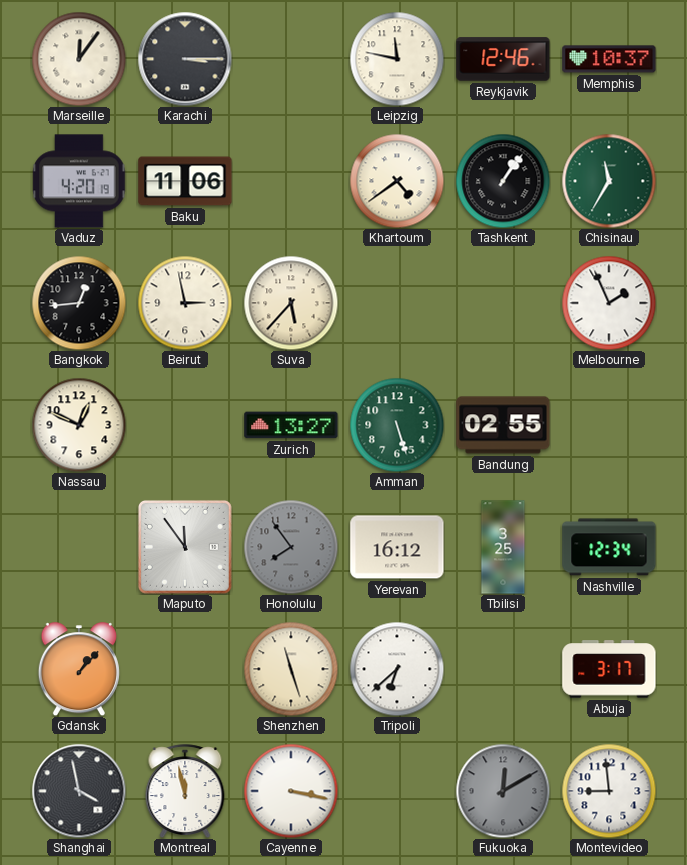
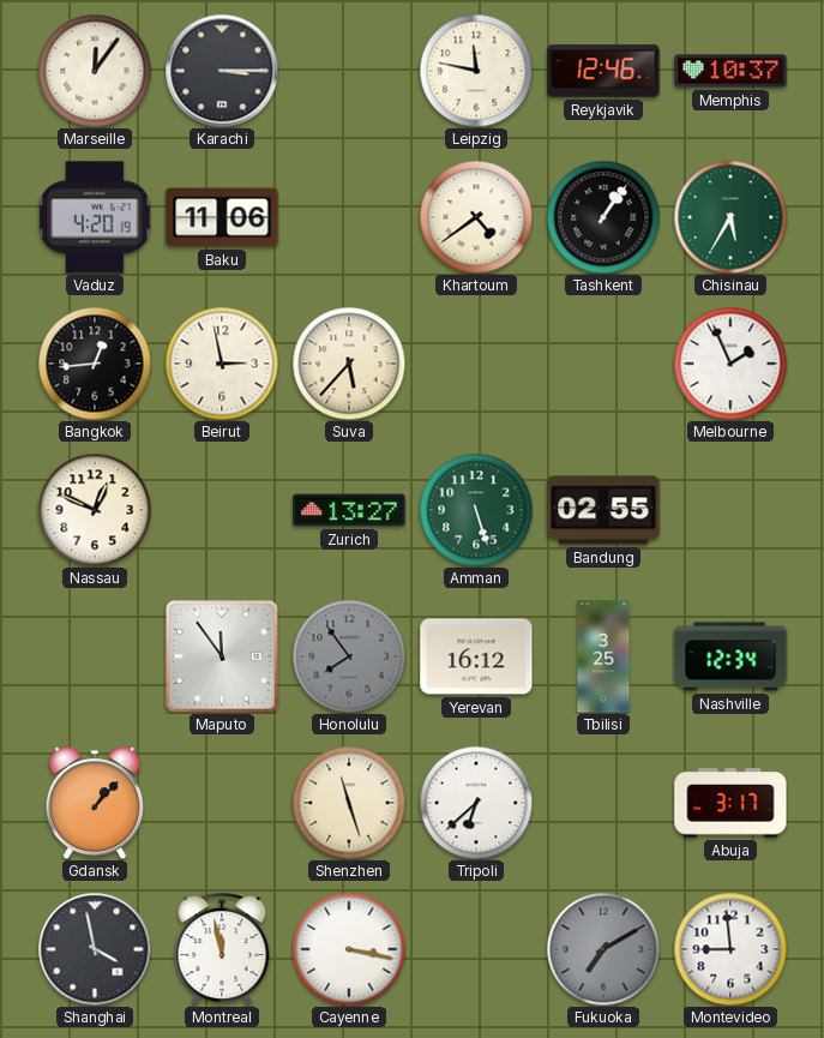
Chisinau: 11:35 -> 5:35 (730, 217)
Fukuoka: 12:10 -> 7:10 (603, 949)
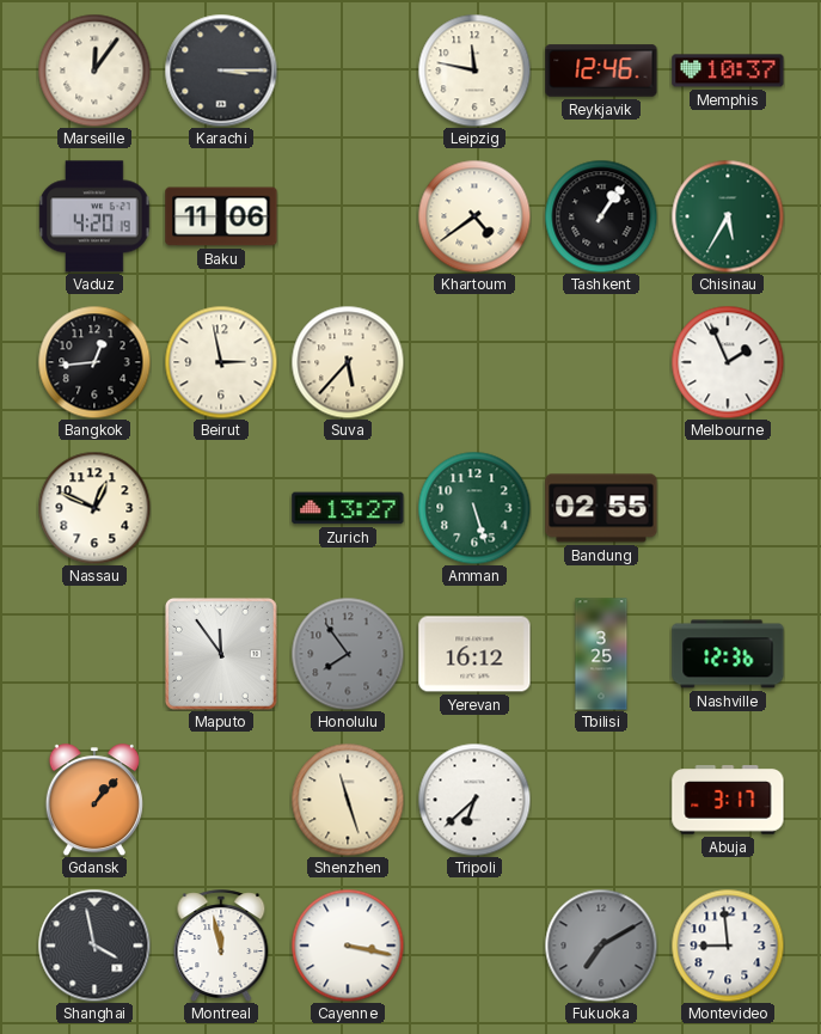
Nashville: 12:34 -> 12:36 (728, 654)
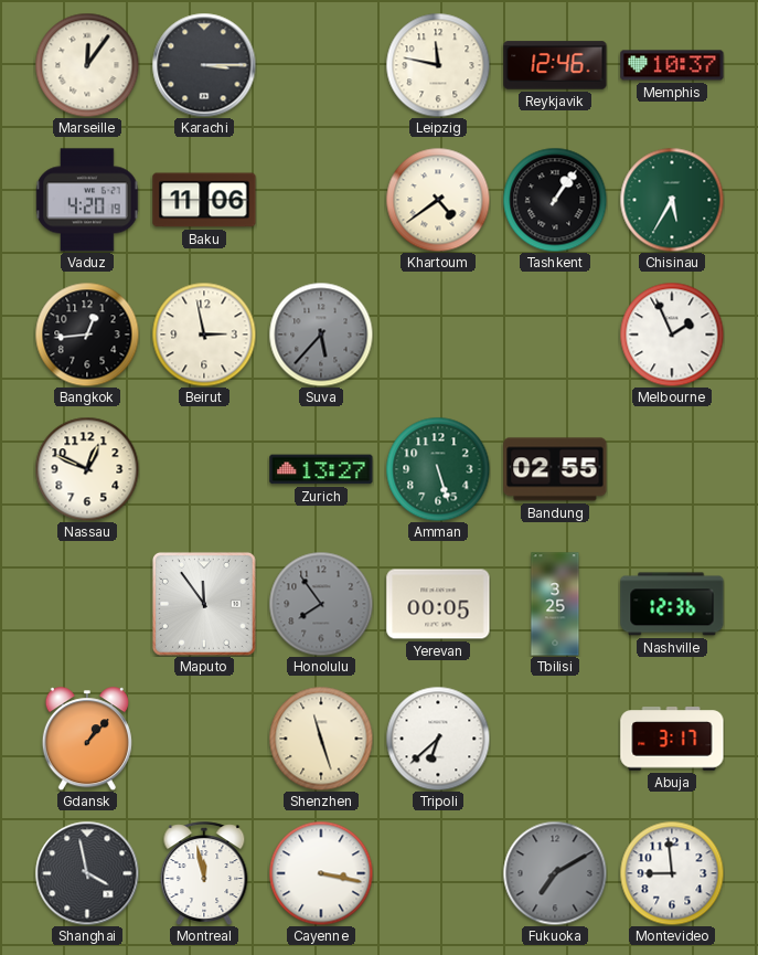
Suva dial: cream -> grey (321, 335)
Yerevan: 16:12 -> 00:05 (438, 604)
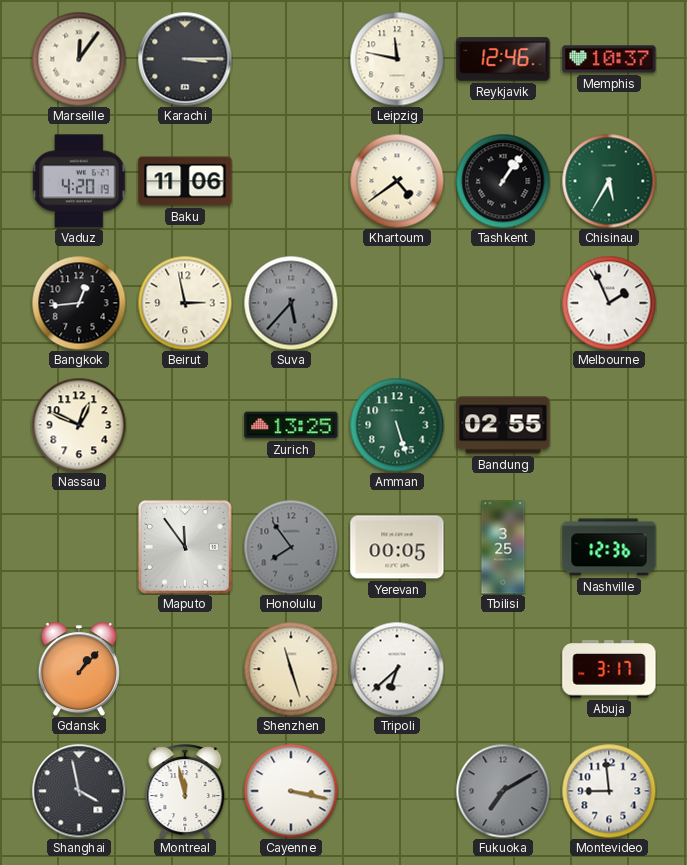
Zurich: 13:27 -> 13:25 (291, 425)
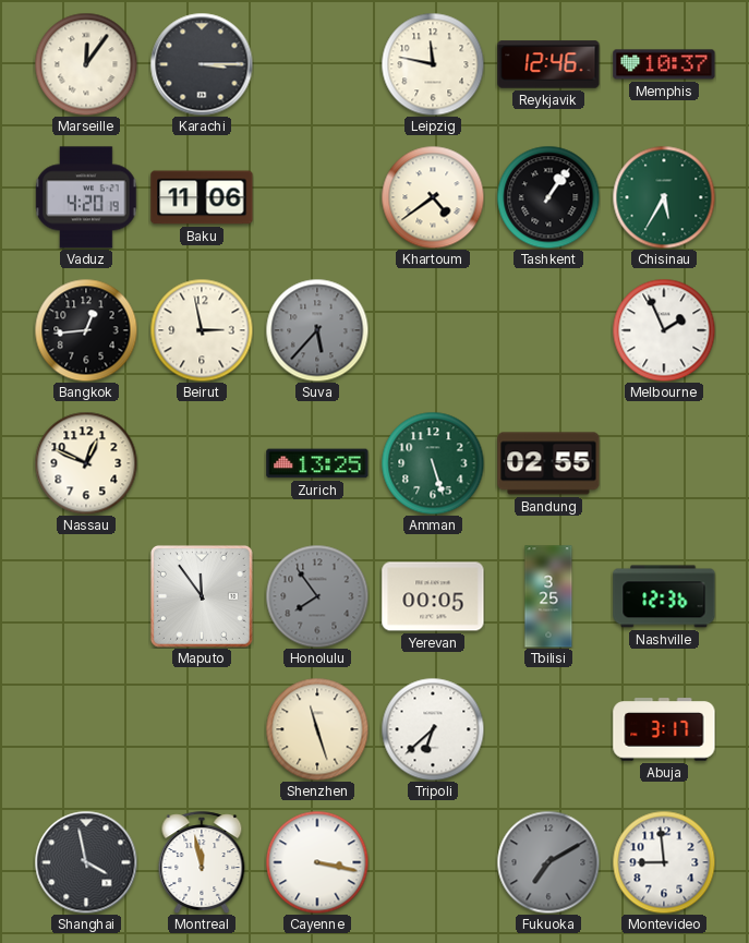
Gdansk: 1:07 -> none (79, 669)
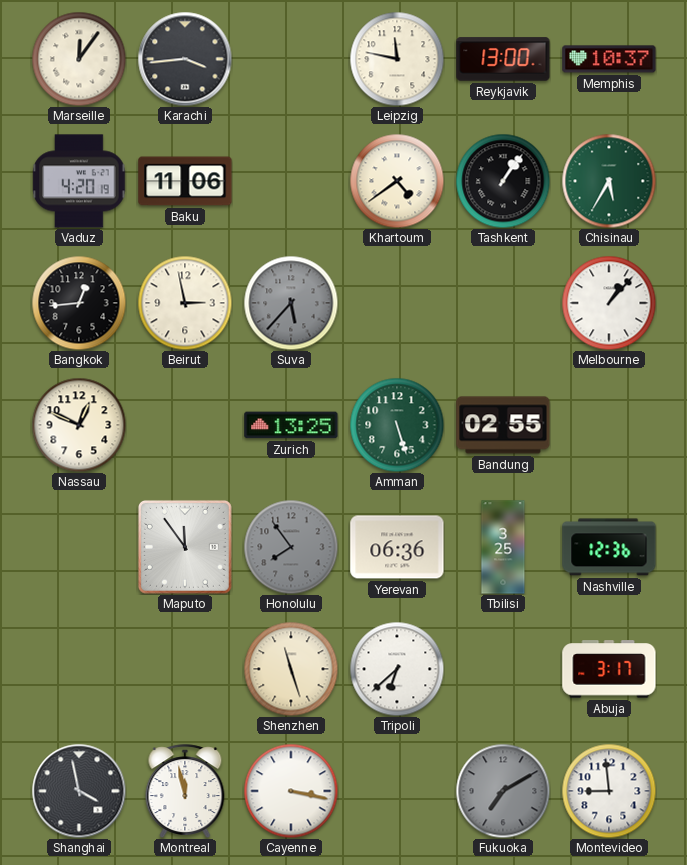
Karachi: 3:15 -> 3:44 (185, 59)
Reykjavik: 12:46 -> 13:00 (503, 59)
Melbourne: 1:56 -> 1:07 (609, 303)
Yerevan: 00:05 -> 06:36 (397, 547)
